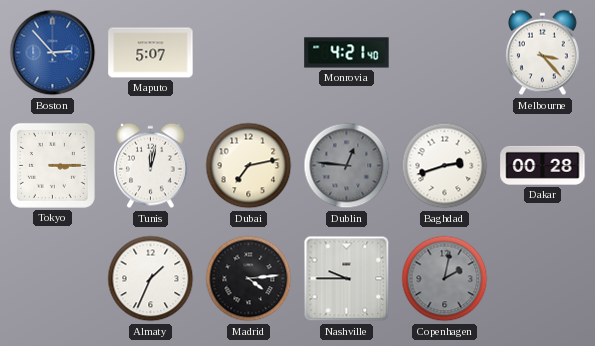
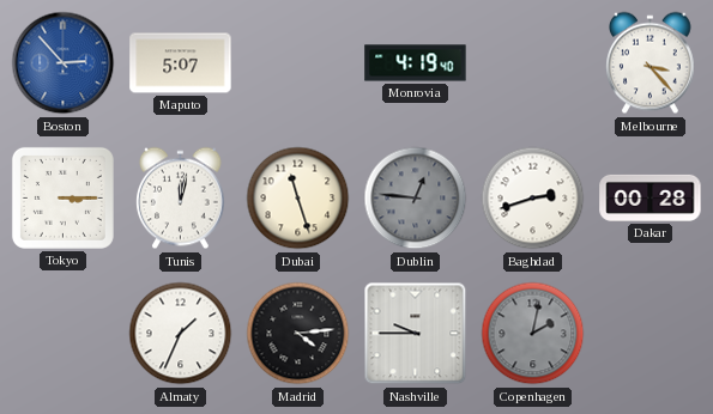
Monrovia: 4:21 -> 4:19 (416, 63)
Dubai: 7:13 -> 11:27 (298, 199)
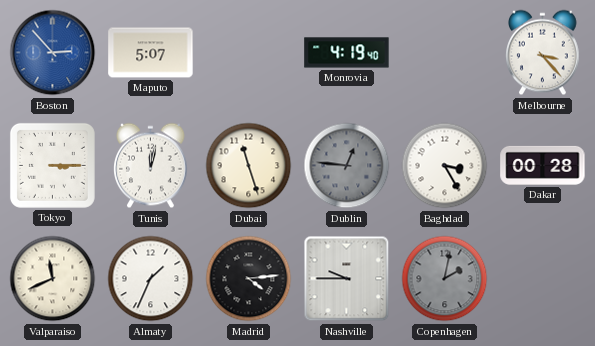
Baghdad: 2:42 -> 3:25 (445, 166)
Valparaiso: none -> 11:41 (53, 279)
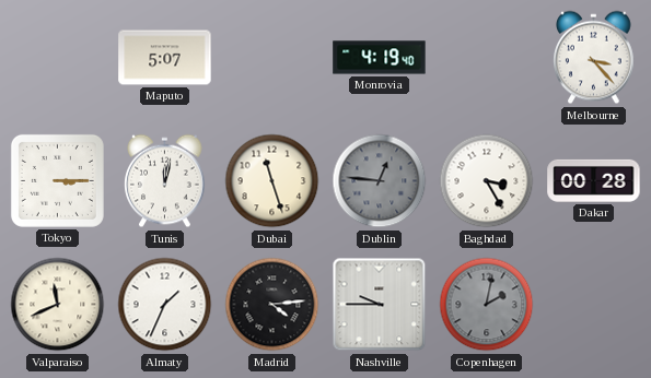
Boston: 2:53 -> none (53, 53)
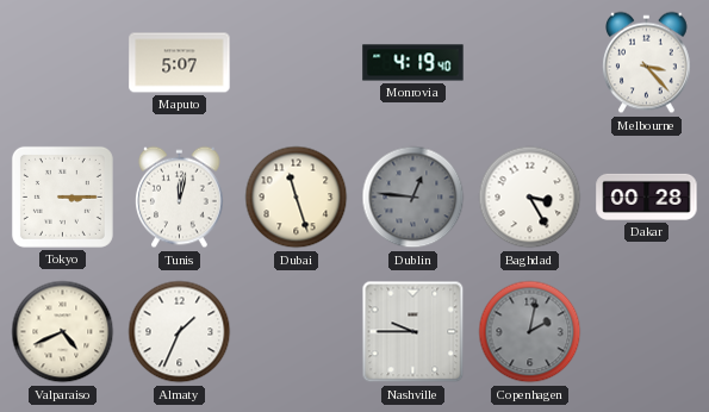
Valparaiso: 11:41 -> 4:41 (63, 332)
Madrid: 4:14 -> none (272, 305)
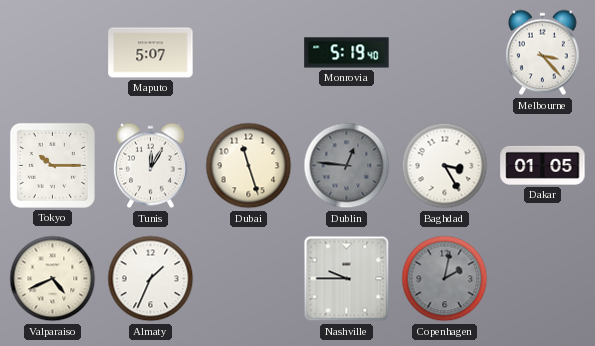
Monrovia: 4:19 -> 5:19 (347, 53)
Tokyo: 3:15 -> 10:15 (52, 165)
Tunis: 12:02 -> 12:05 (151, 166)
Dakar: 00:28 -> 01:05 (543, 165)
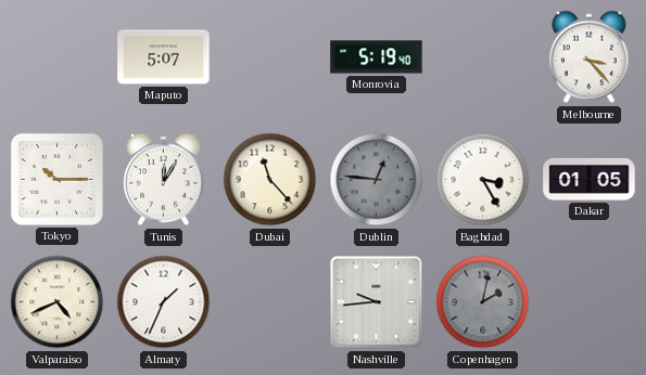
Dubai: 11:27 -> 11:23 (270, 180)
Nashville: 9:45 -> 9:44 (377, 302)
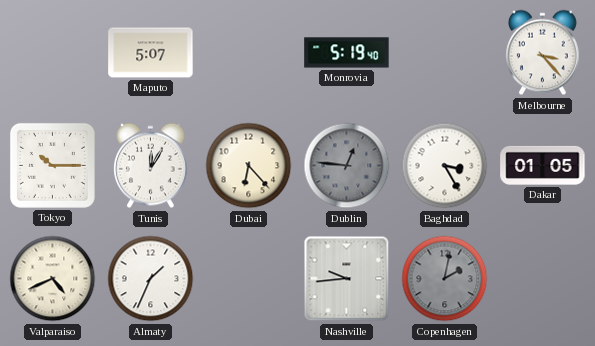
Dubai: 11:23 -> 6:23 (249, 166)
